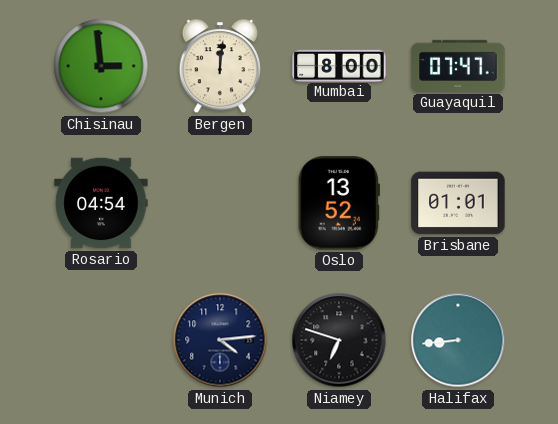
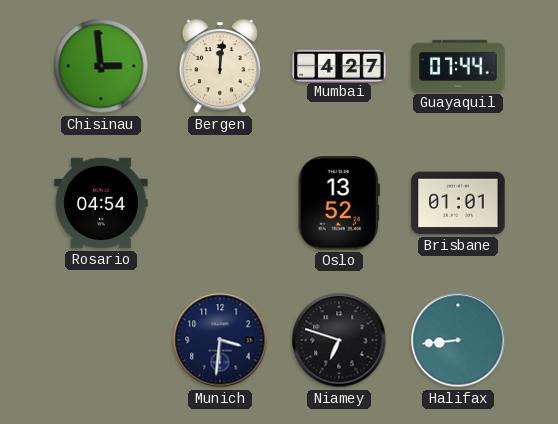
Mumbai: 8:00 -> 4:27 (339, 65)
Guayaquil: 07:47 -> 07:44 (458, 66)
Munich: 4:14 -> 3:31 (220, 340)
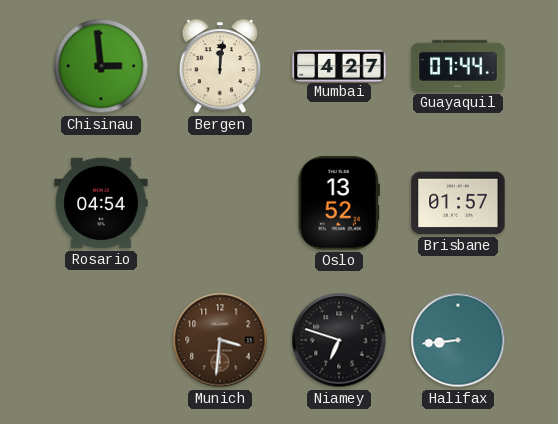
Brisbane: 01:01 -> 01:57 (458, 203)
Munich dial: navy -> brown (220, 340)
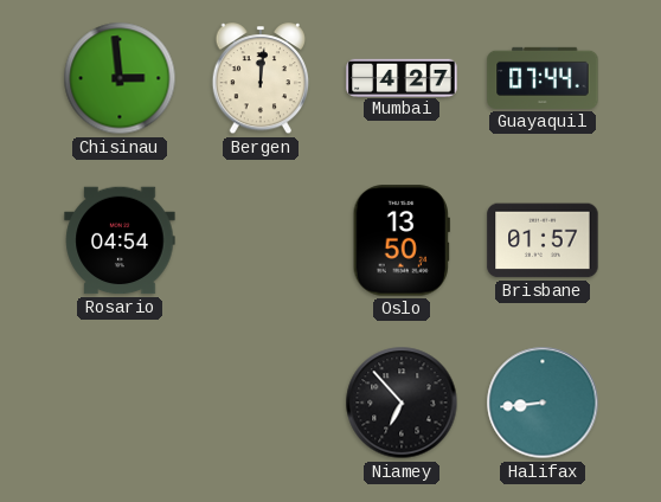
Oslo: 13:52 -> 13:50 (402, 240)
Munich: 3:31 -> none (220, 340)
Niamey: 6:48 -> 6:53 (402, 403)
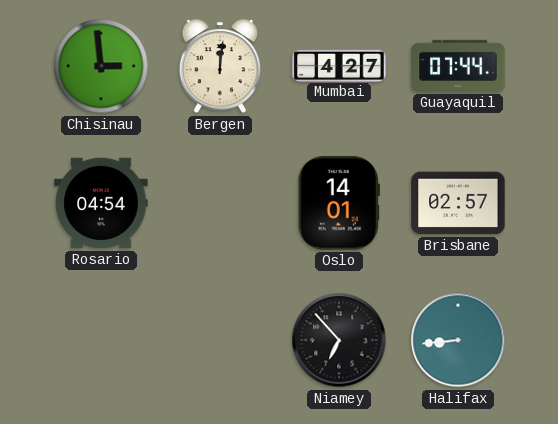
Oslo: 13:50 -> 14:01 (339, 203)
Brisbane: 01:57 -> 02:57 (458, 203)
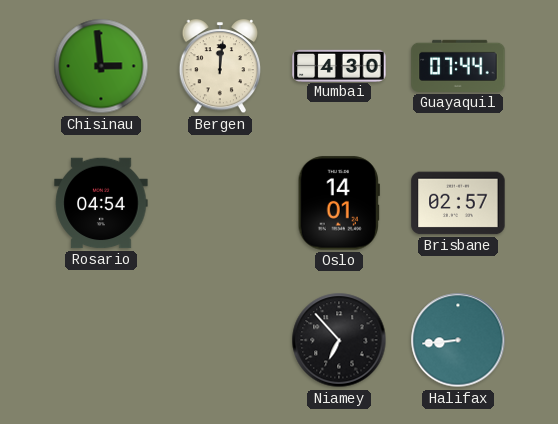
Mumbai: 4:27 -> 4:30 (339, 65)
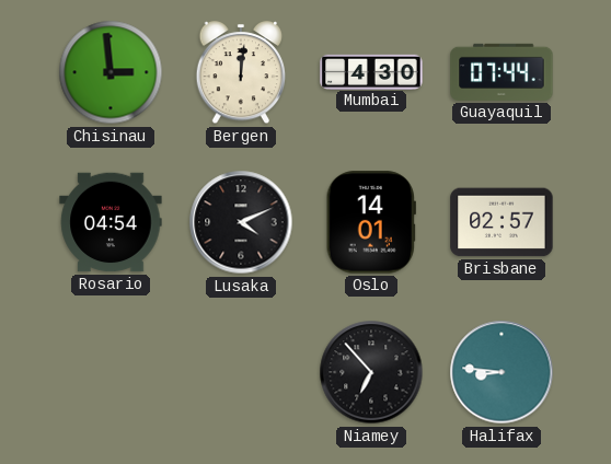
Lusaka: none -> 4:11 (241, 222)
Halifax: 8:44 -> 8:46 (502, 372)
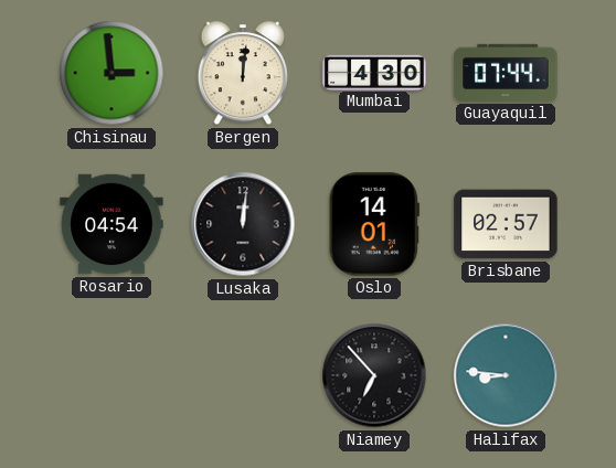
Lusaka: 4:11 -> 12:01 (243, 224)
